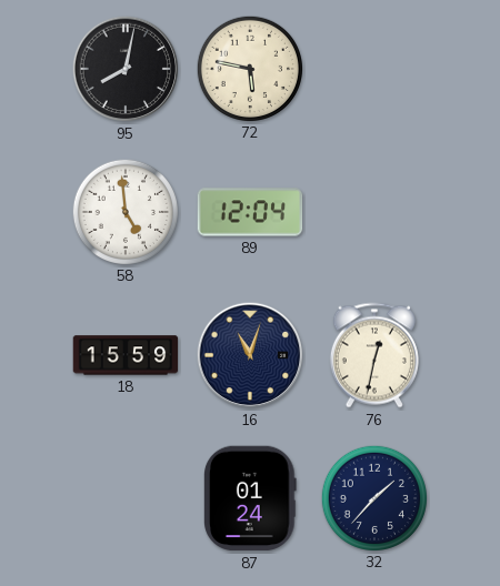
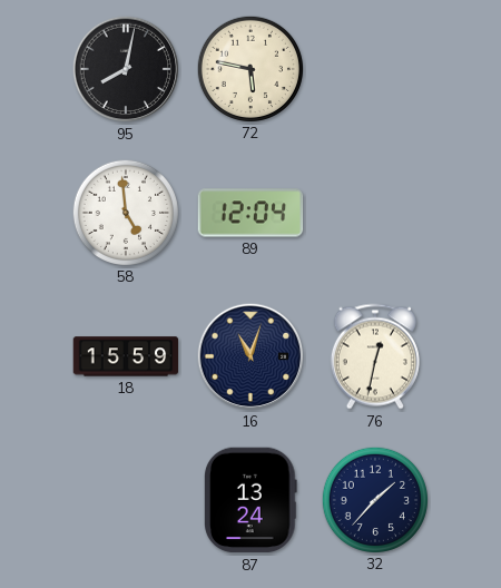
87: 01:24 -> 13:24 (252, 500)
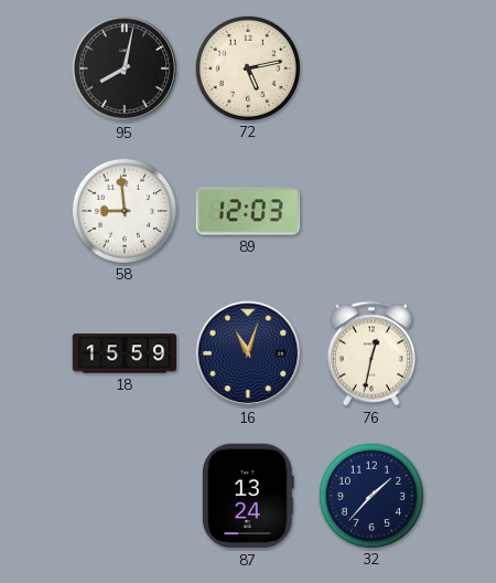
72: 5:47 -> 5:13 (247, 67)
58: 4:59 -> 8:59 (123, 210)
89: 12:04 -> 12:03 (248, 211)
